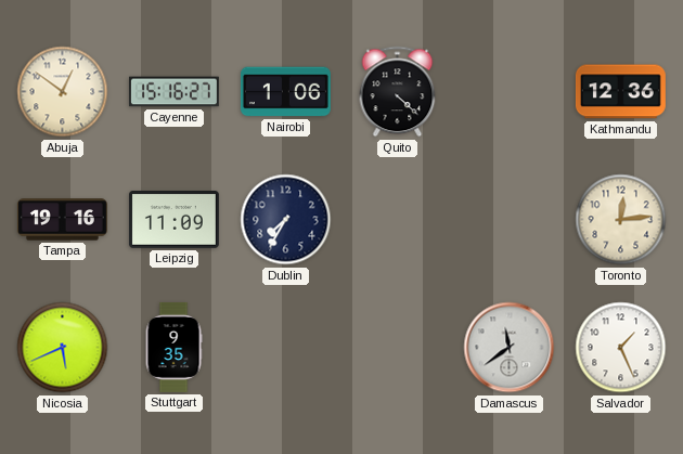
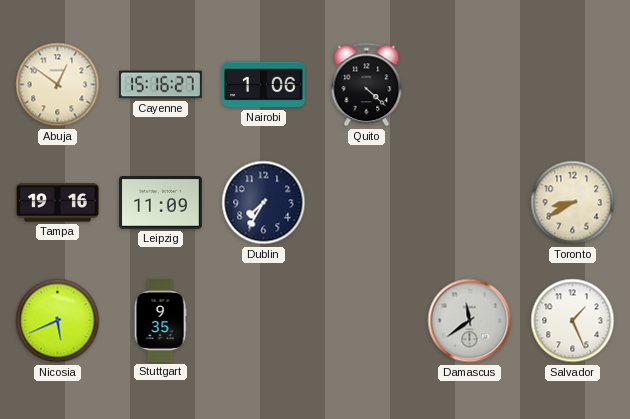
Kathmandu: 12:36 -> none (620, 92)
Toronto: 12:14 -> 8:40 (573, 203)
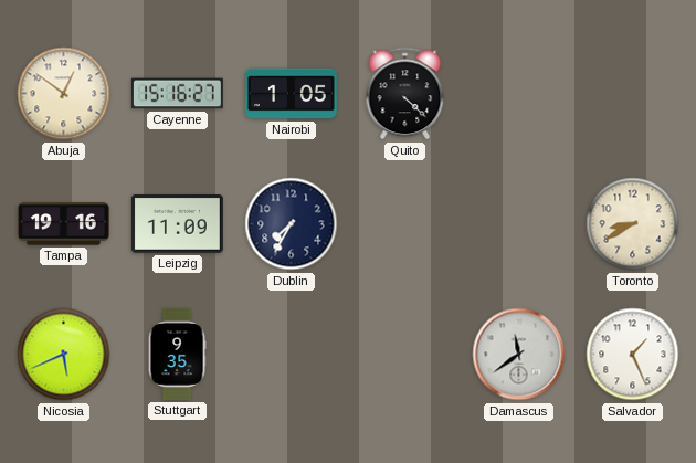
Nairobi: 1:06 -> 1:05 (291, 94)
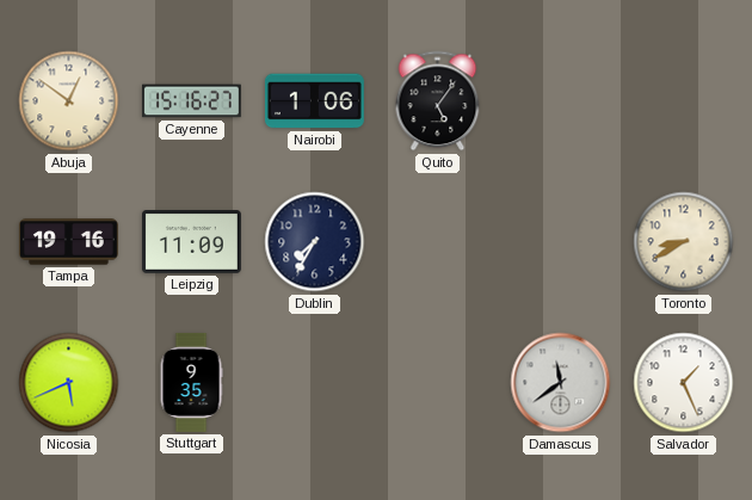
Nairobi: 1:05 -> 1:06 (314, 101)
Quito: 4:22 -> 5:06 (438, 101)
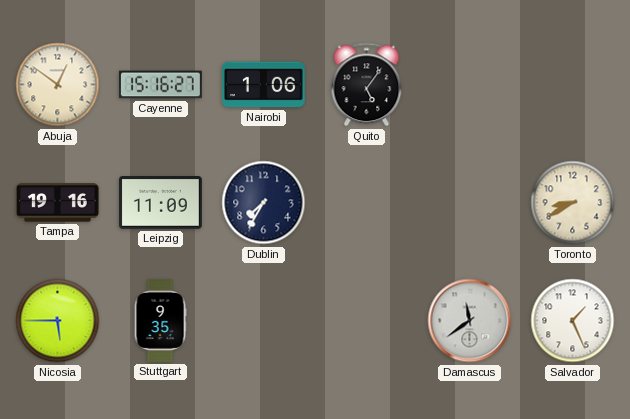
Nicosia: 5:41 -> 5:45 (58, 321)
